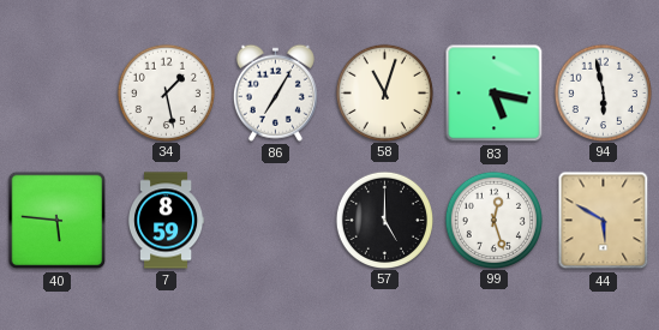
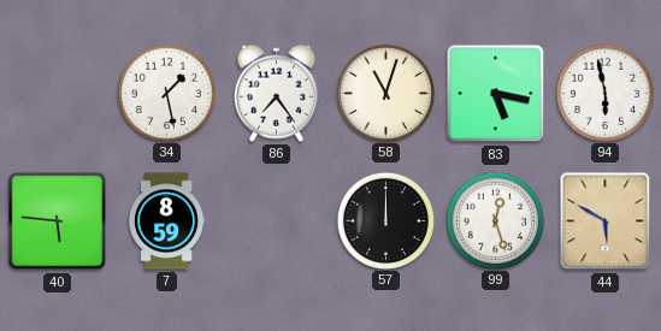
86: 7:05 -> 7:24 (276, 93)
57: 5:00 -> 12:00 (385, 220)
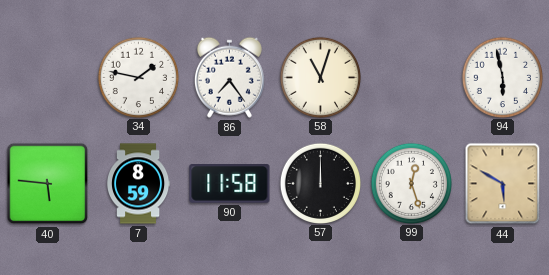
34: 1:28 -> 1:47 (138, 77)
83: 5:17 -> none (496, 94)
90: none -> 11:58 (230, 184)
